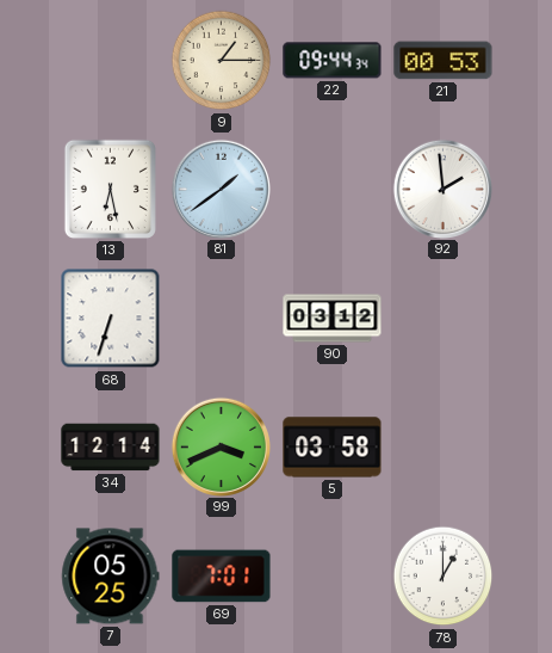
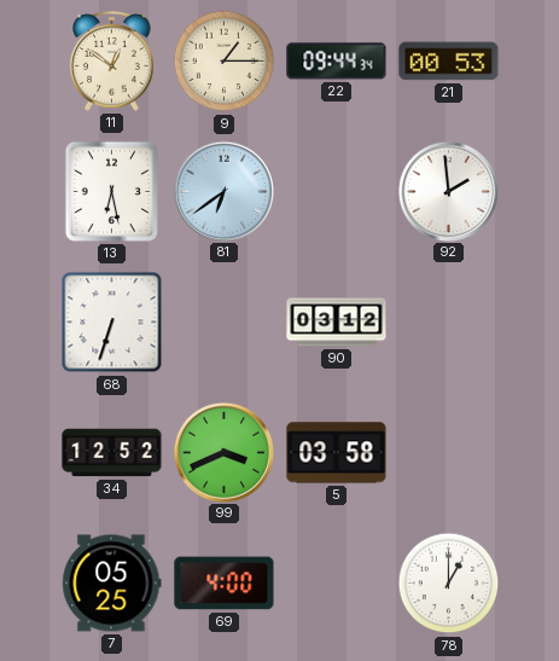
11: none -> 12:51 (112, 60)
81: 1:39 -> 6:39 (223, 191)
34: 12:14 -> 12:52 (112, 453)
69: 7:01 -> 4:00 (225, 584)
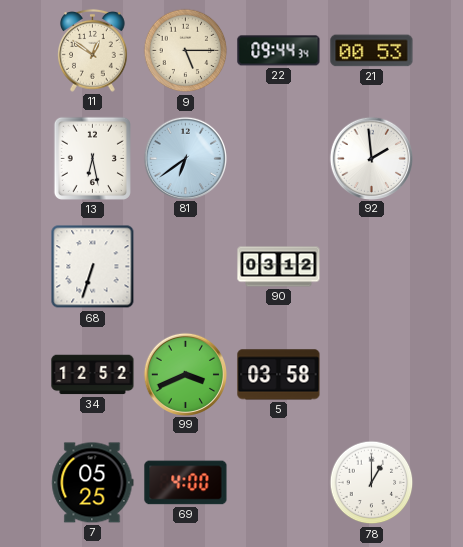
9: 1:15 -> 5:15 (186, 51)
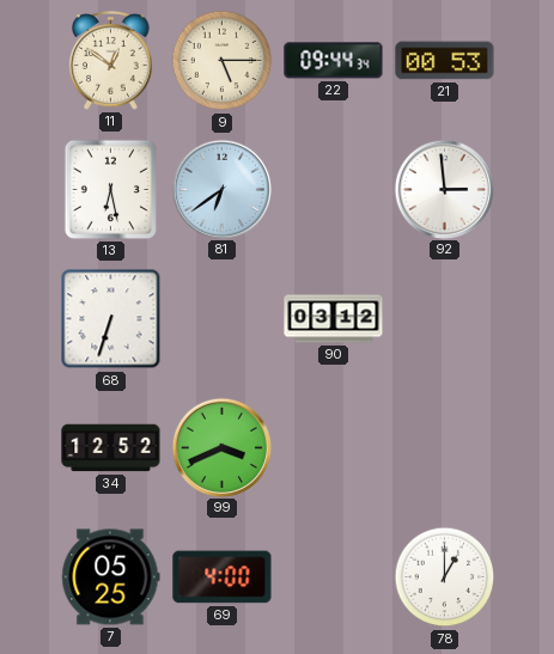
92: 1:59 -> 2:59 (444, 189)
5: 03:58 -> none (279, 375)
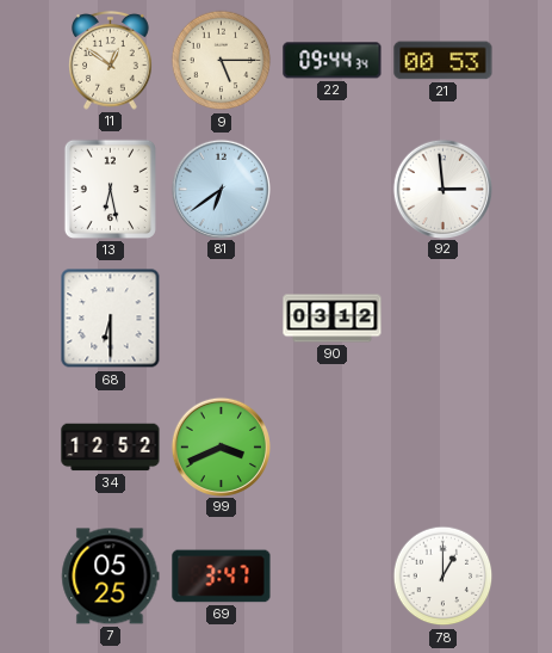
68: 6:33 -> 6:30 (111, 319)
69: 4:00 -> 3:47 (222, 577)
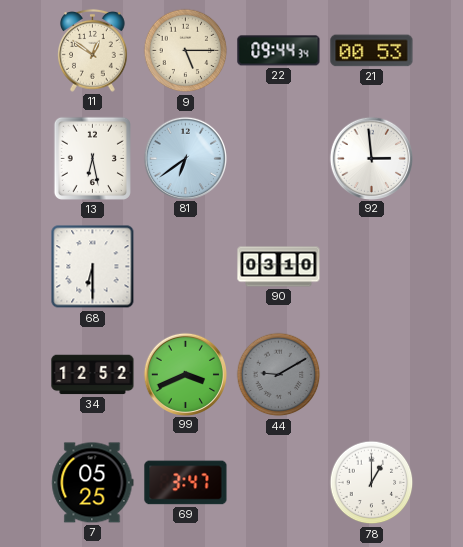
90: 03:12 -> 03:10 (279, 267)
44: none -> 9:10 (279, 375)
